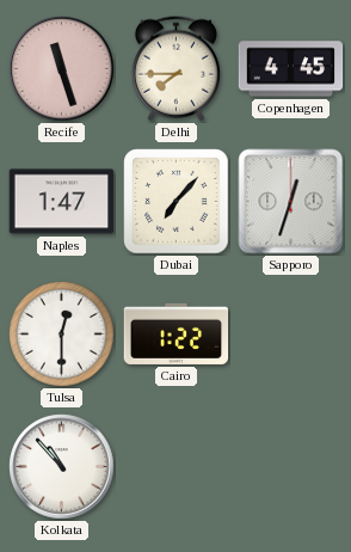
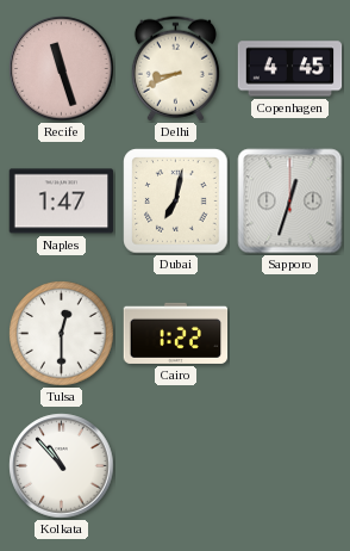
Delhi: 7:45 -> 8:41 (175, 69)
Dubai: 7:07 -> 7:02 (176, 202)
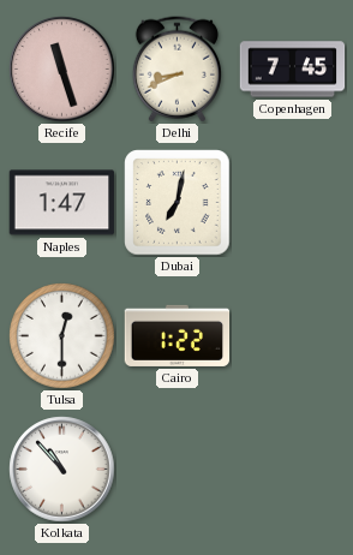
Copenhagen: 4:45 -> 7:45 (293, 70)
Sapporo: 12:33 -> none (290, 202)
